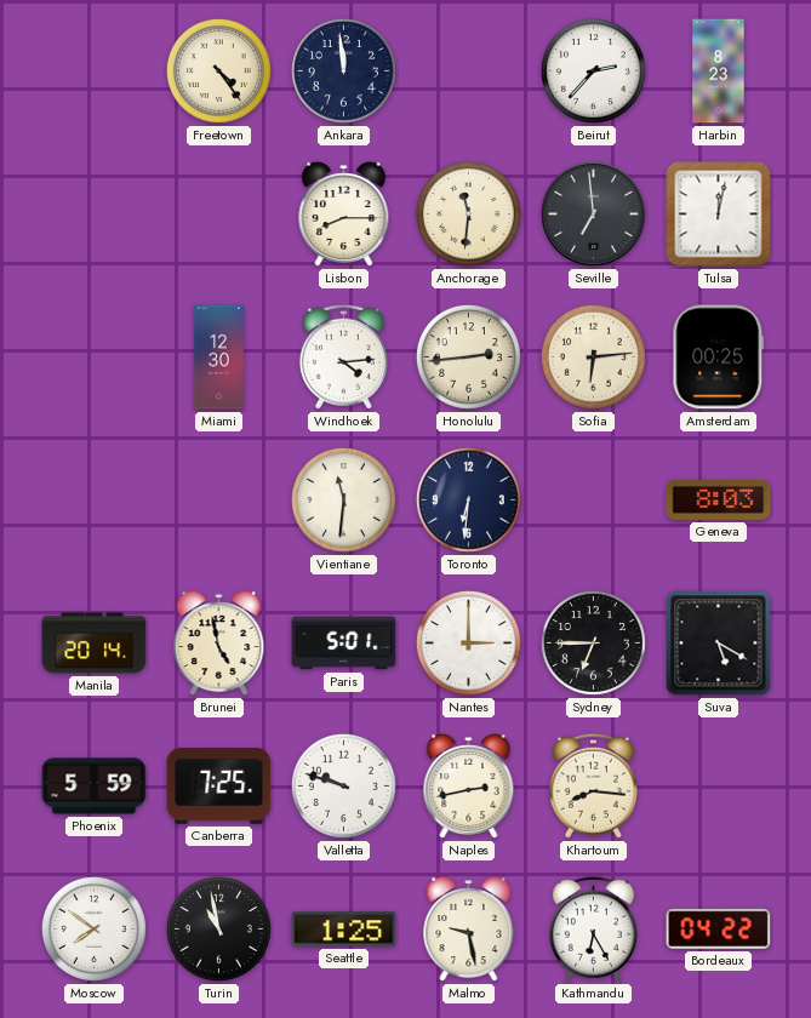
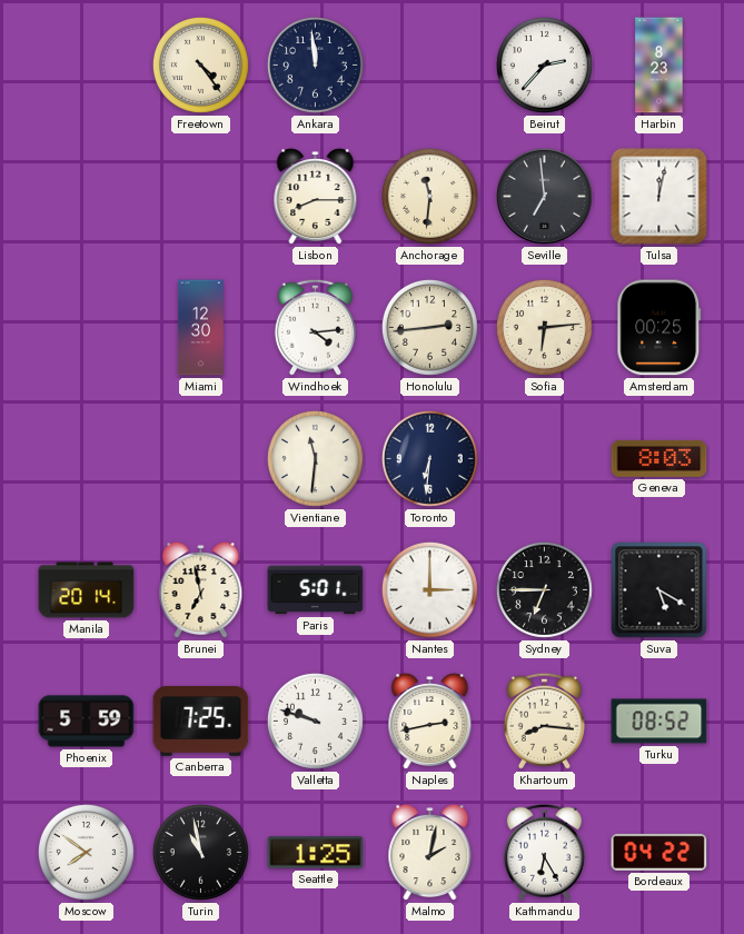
Brunei: 4:58 -> 6:58 (201, 590)
Turku: none -> 08:52 (659, 722)
Malmo: 9:28 -> 2:02 (430, 853)
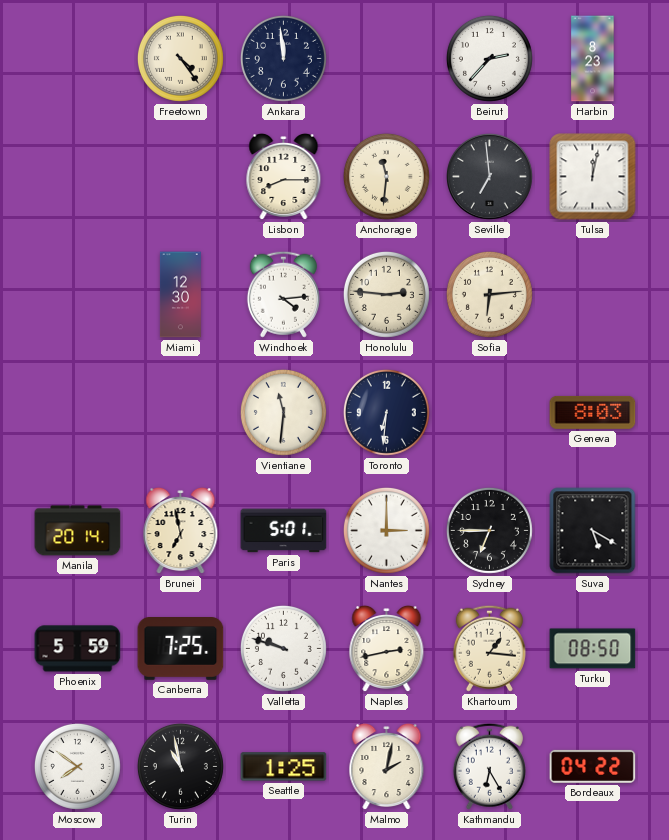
Honolulu: 2:44 -> 2:46 (386, 294)
Amsterdam: 00:25 -> none (659, 328)
Khartoum: 8:16 -> 1:16 (489, 648)
Turku: 08:52 -> 08:50 (593, 649)
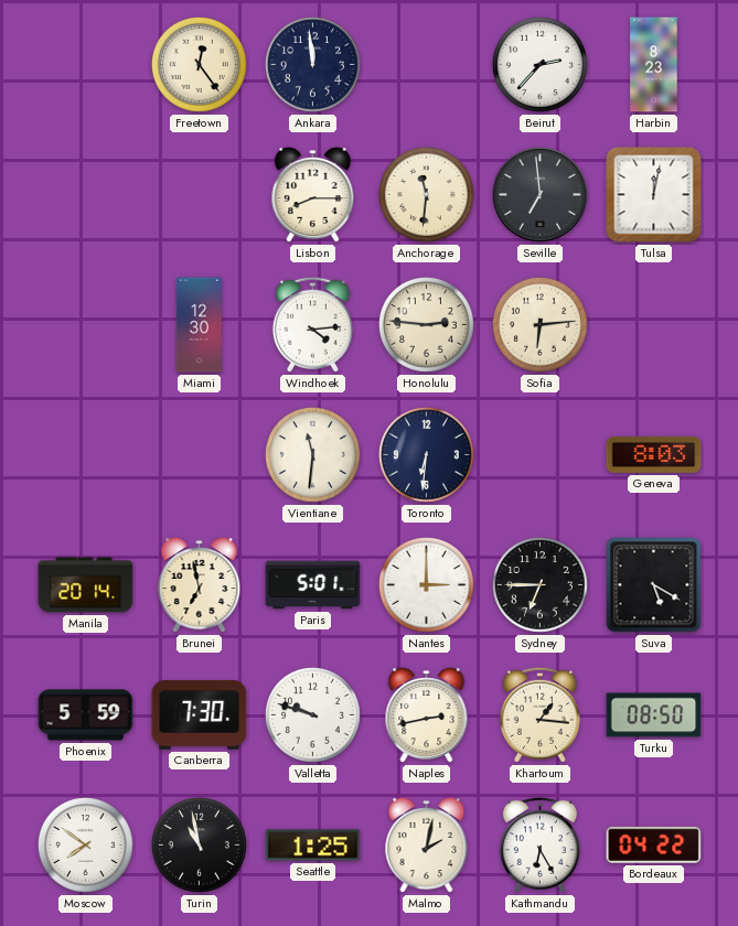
Freetown: 4:24 -> 12:24 (199, 64)
Canberra: 7:25 -> 7:30 (200, 715)
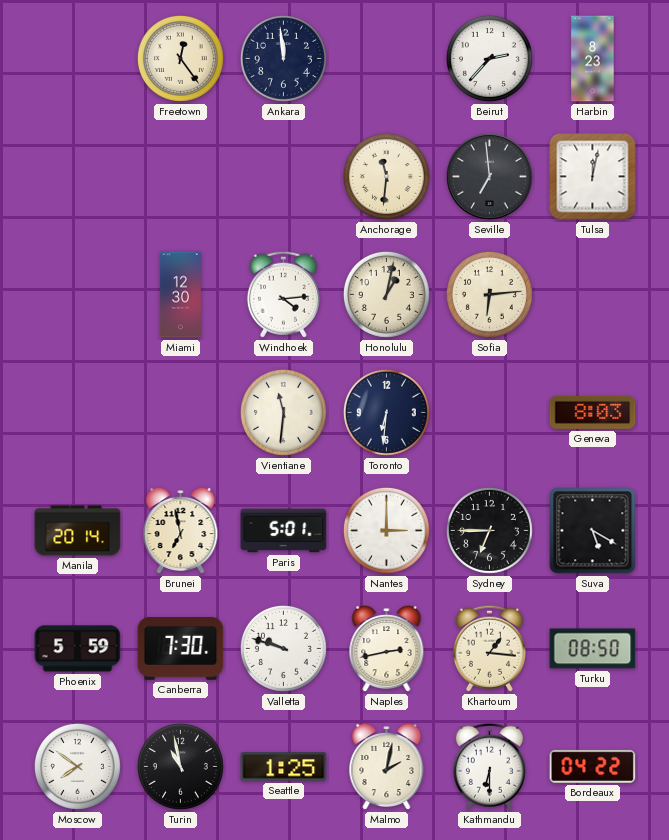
Lisbon: 8:15 -> none (313, 195)
Honolulu: 2:46 -> 1:02 (386, 294)
Kathmandu: 6:25 -> 6:30 (489, 766)
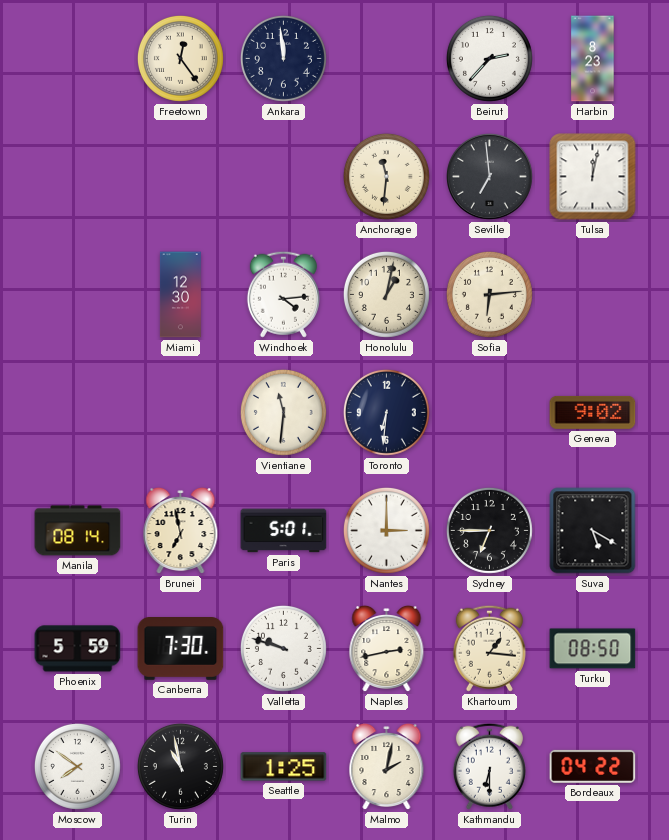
Geneva: 8:03 -> 9:02 (593, 412)
Manila: 20:14 -> 08:14 (78, 531)
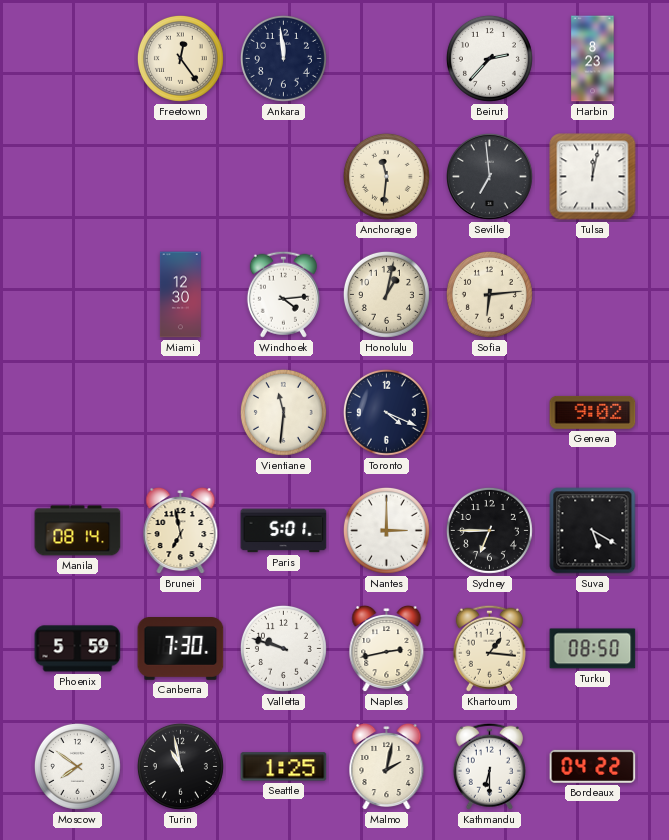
Toronto: 6:31 -> 4:19 (386, 412)
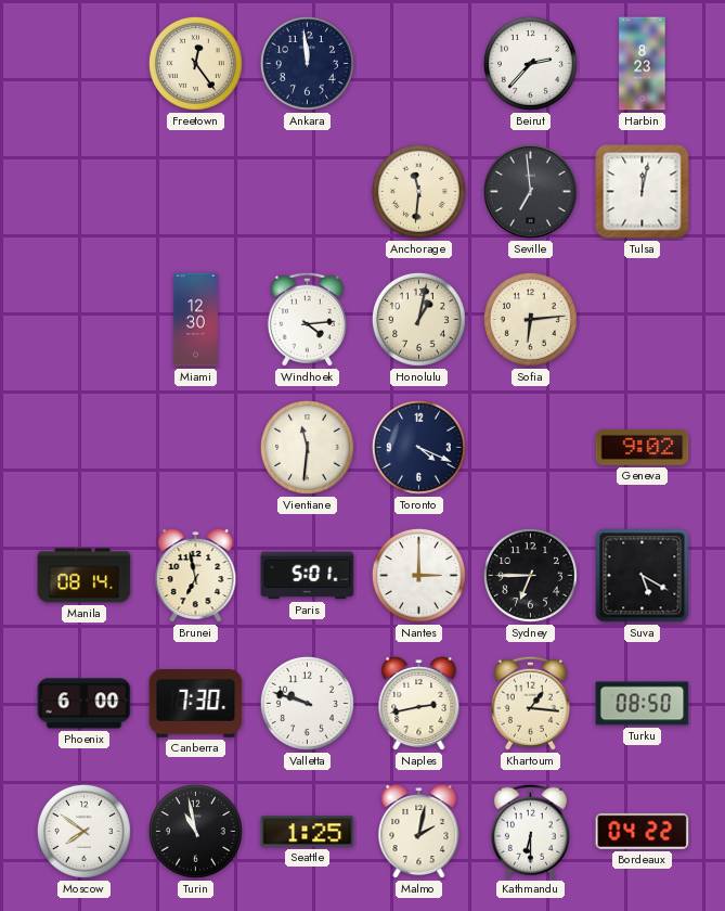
Phoenix: 5:59 -> 6:00 (85, 704)
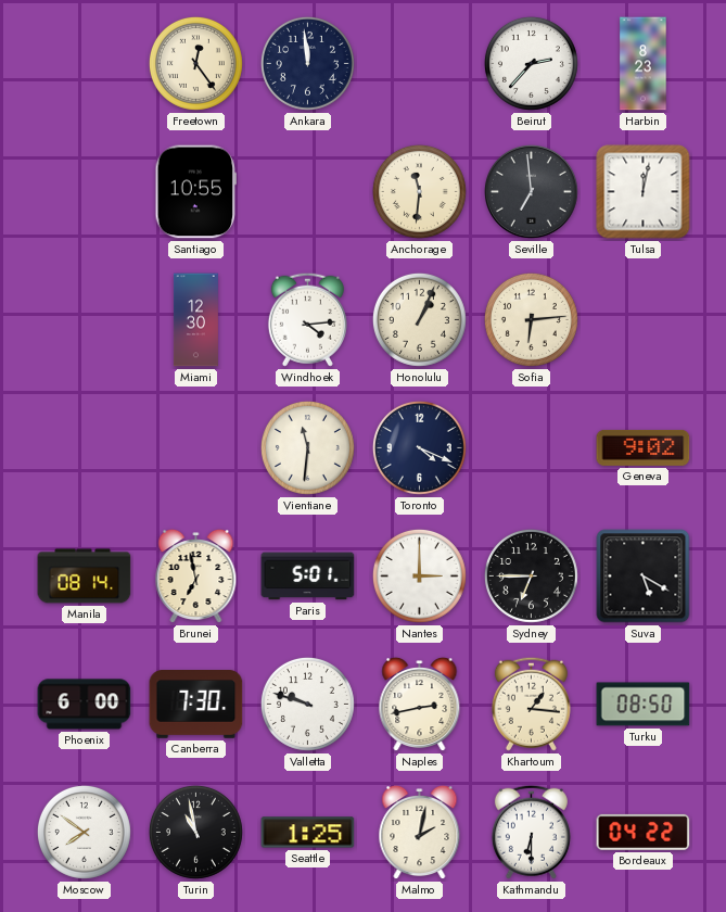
Santiago: none -> 10:55 (196, 192)
Honolulu: 1:02 -> 1:04 (419, 319)
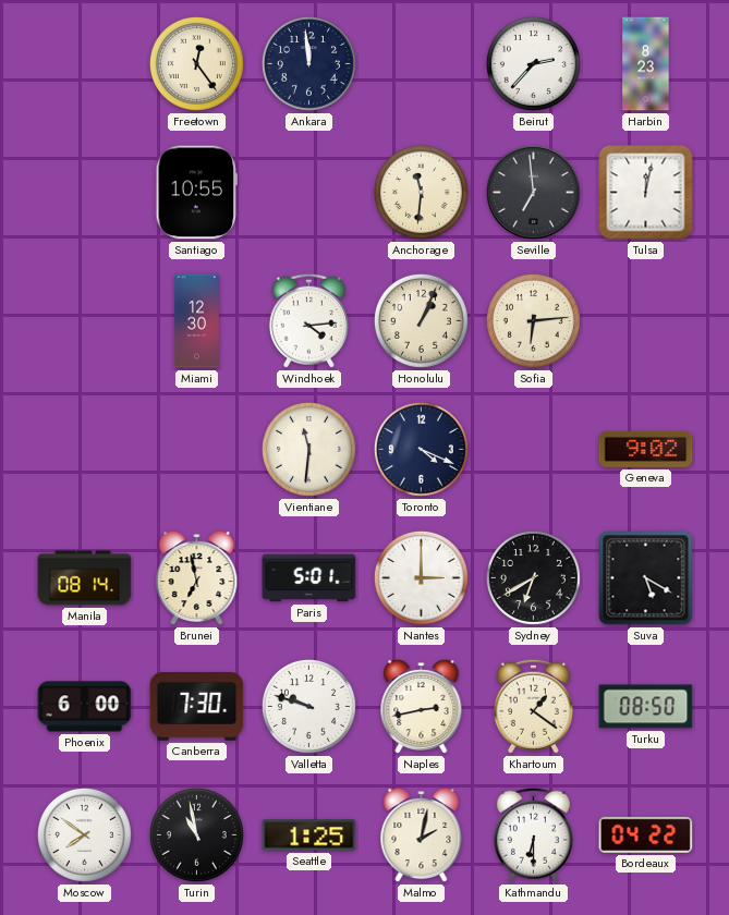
Sydney: 6:45 -> 6:40 (533, 577)
Khartoum: 1:16 -> 1:21 (533, 706)
